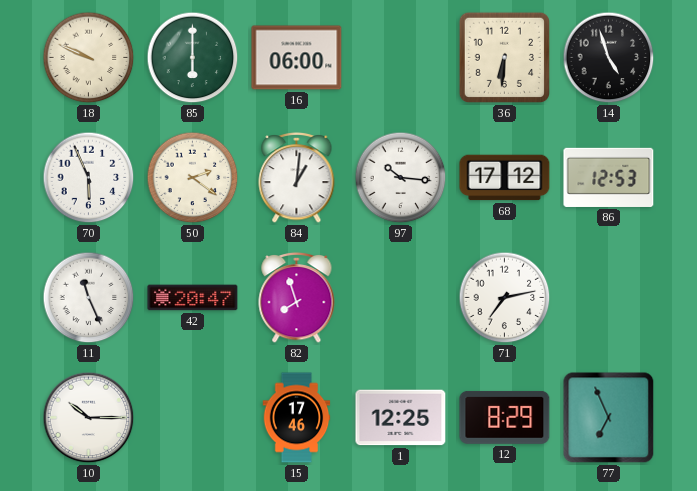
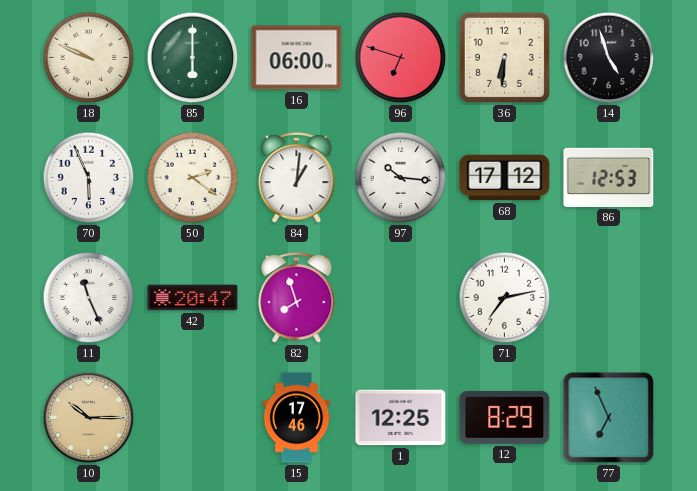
96: none -> 6:48 (401, 58)
10 dial: white -> champagne (89, 418)
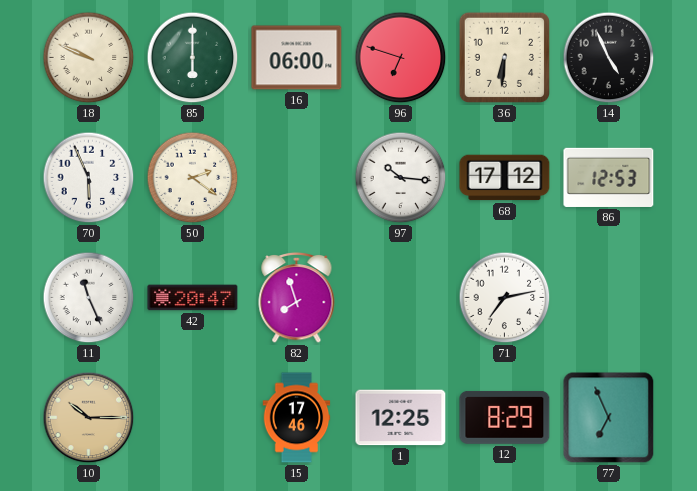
14: 4:57 -> 4:56 (609, 58)
84: 1:01 -> none (297, 177)
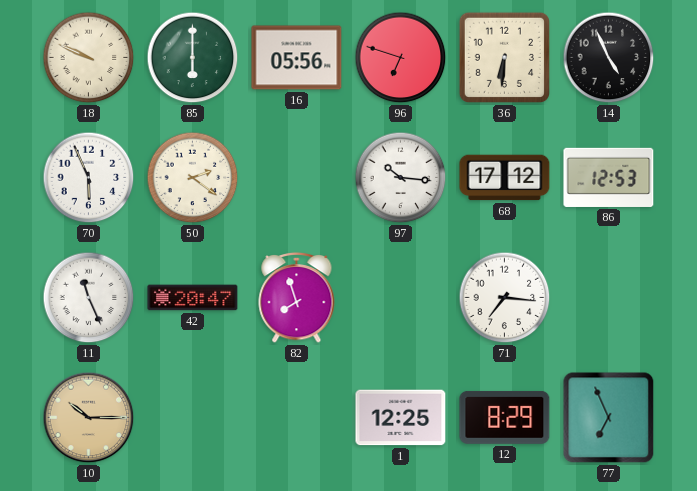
16: 06:00 -> 05:56 (297, 58)
71: 7:13 -> 7:16 (505, 298)
15: 17:46 -> none (297, 418)
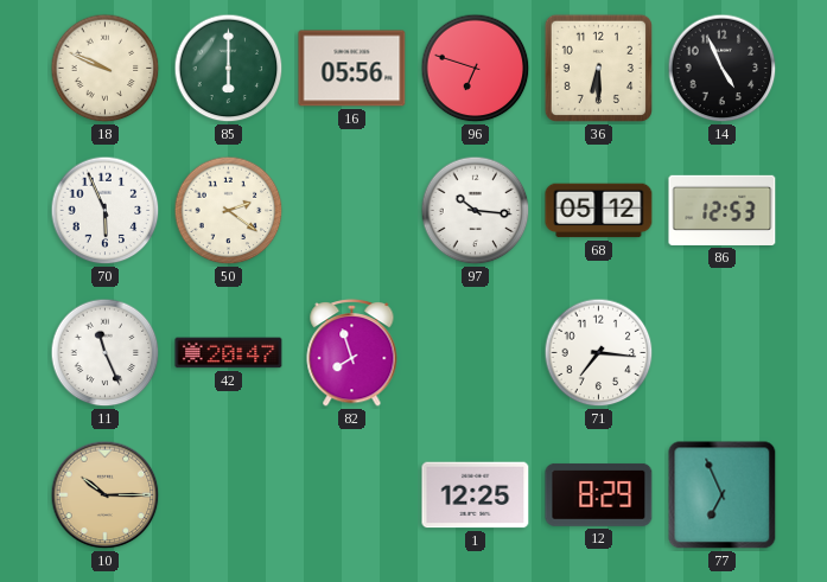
36: 6:31 -> 6:30 (598, 68)
68: 17:12 -> 05:12 (599, 211)
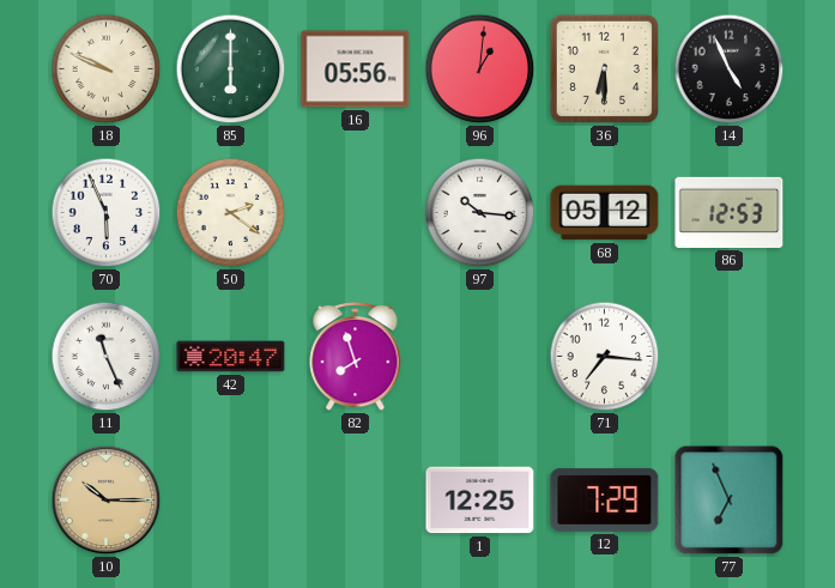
96: 6:48 -> 1:01 (480, 69)
12: 8:29 -> 7:29 (605, 499)
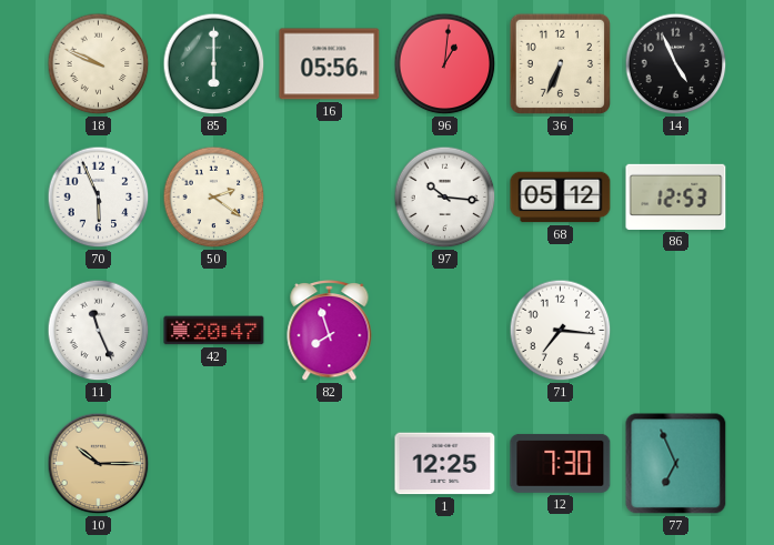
36: 6:30 -> 6:34 (560, 63)
12: 7:29 -> 7:30 (561, 463)
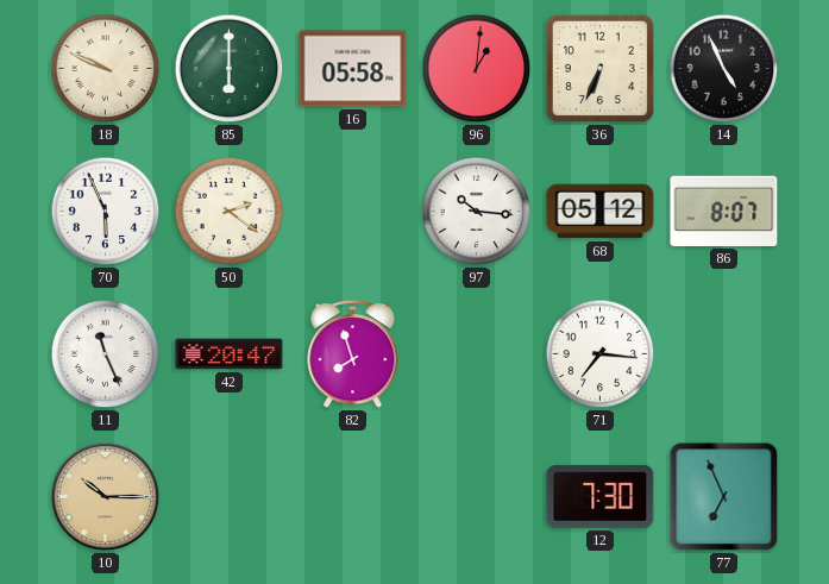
16: 05:56 -> 05:58 (353, 69)
86: 12:53 -> 8:07 (724, 211)
1: 12:25 -> none (445, 464)
